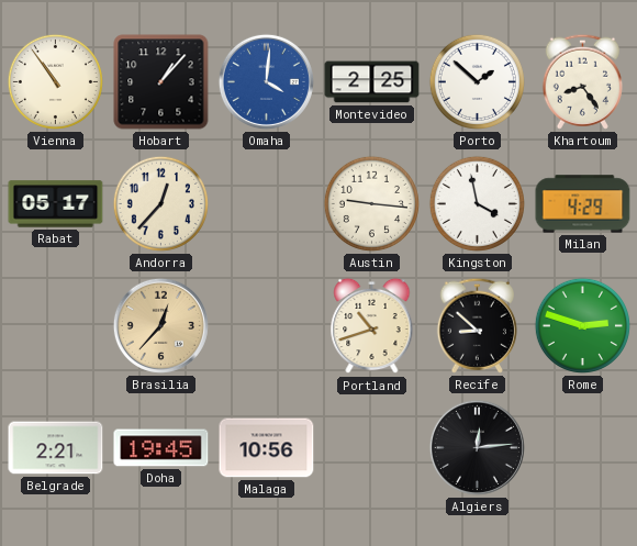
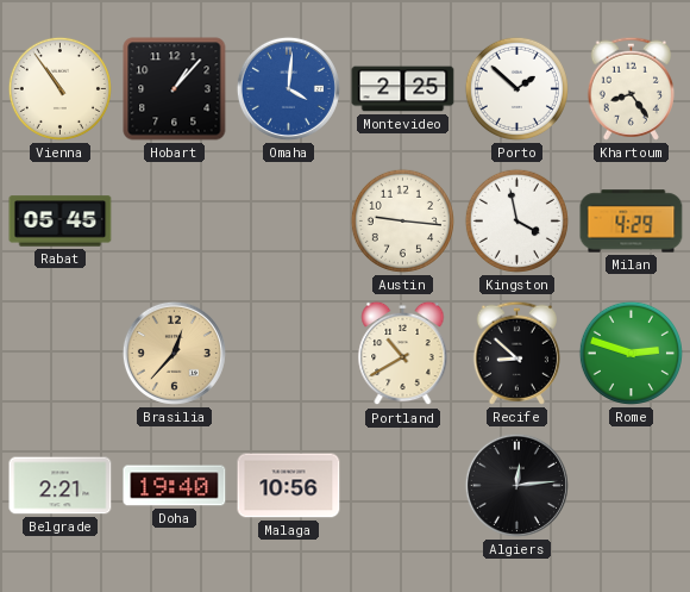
Rabat: 05:17 -> 05:45 (61, 222)
Andorra: 12:37 -> none (160, 203)
Portland: 10:42 -> 10:40 (403, 354)
Doha: 19:45 -> 19:40 (175, 486)
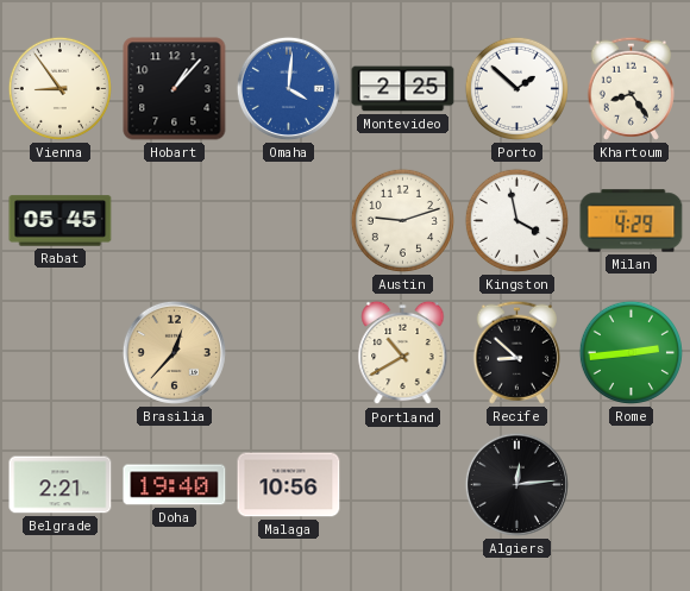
Vienna: 10:54 -> 8:54 (59, 88)
Austin: 9:16 -> 9:12 (402, 220)
Rome: 2:48 -> 2:44 (631, 352)
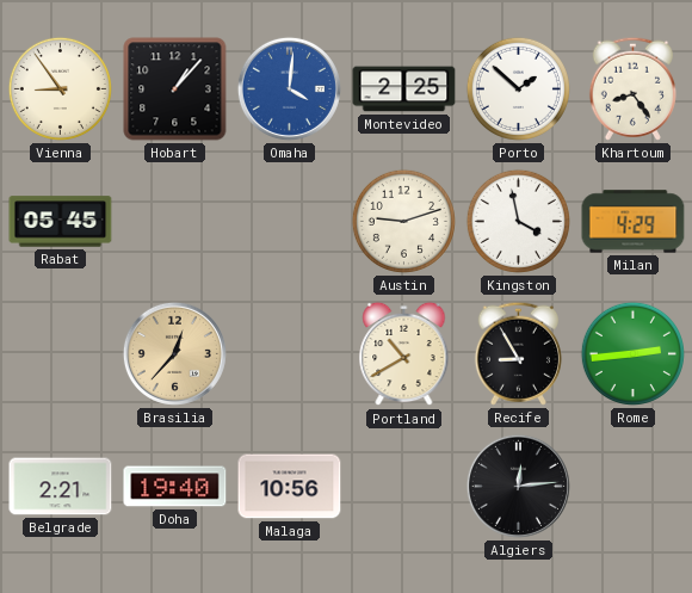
Recife: 8:52 -> 8:55 (518, 353)
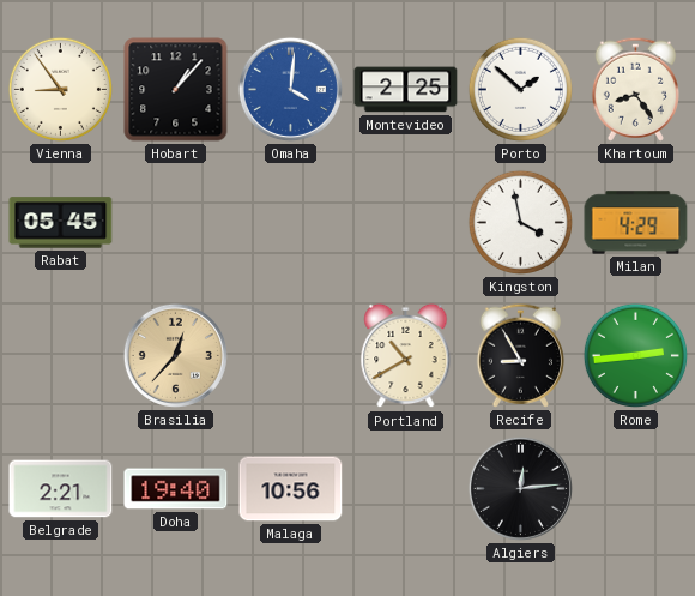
Austin: 9:12 -> none (403, 221)
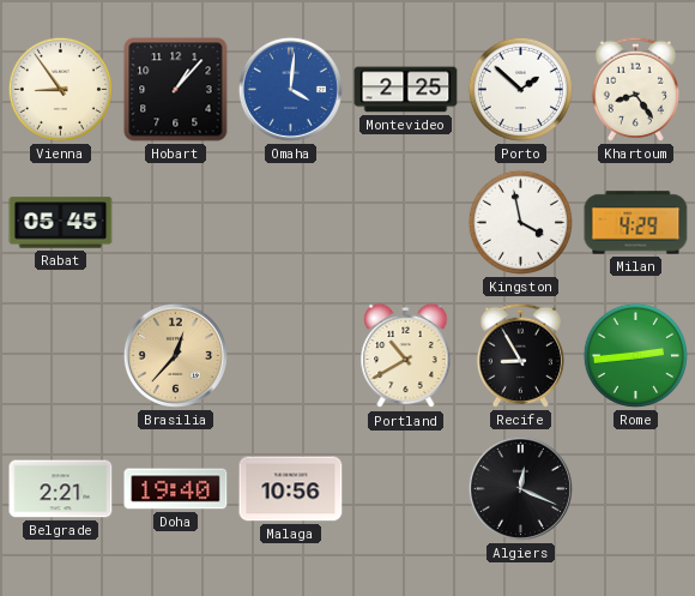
Algiers: 12:14 -> 12:19 (520, 488)
